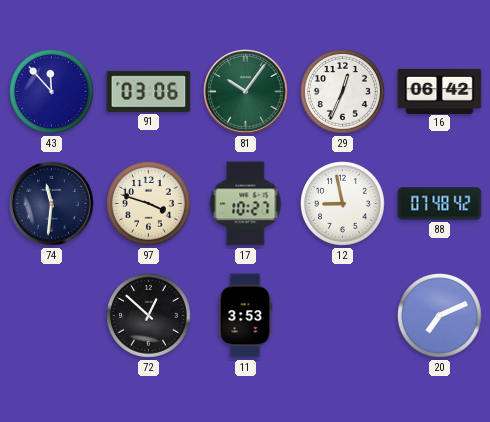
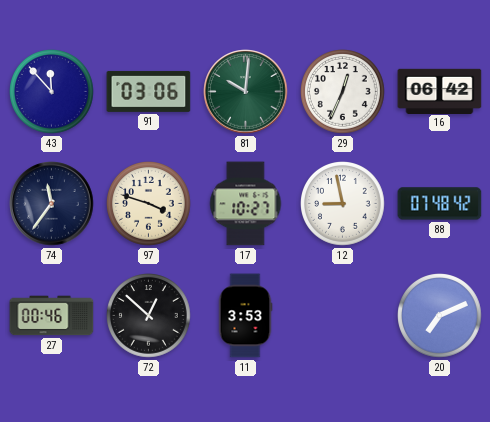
81: 10:06 -> 10:01 (246, 92)
74: 11:31 -> 11:36 (52, 204)
27: none -> 00:46 (52, 316)
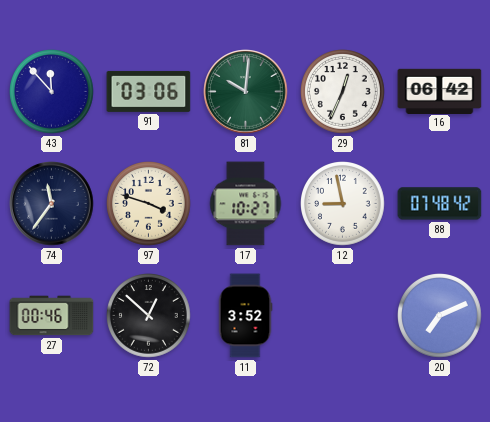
11: 3:53 -> 3:52 (245, 316)
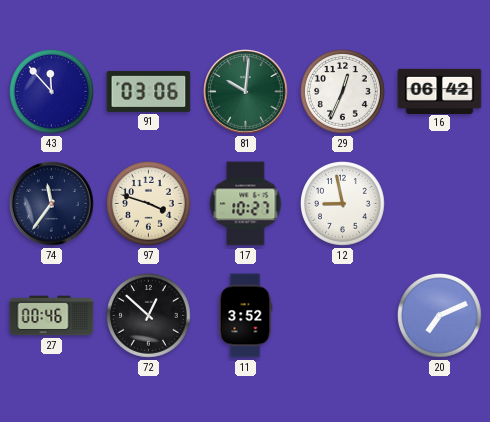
88: 07:48 -> none (440, 204)
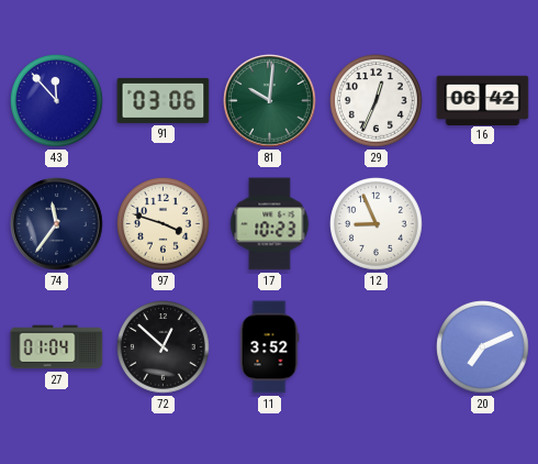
17: 10:27 -> 10:23 (270, 224)
12: 8:58 -> 8:56 (377, 224)
27: 00:46 -> 01:04 (57, 347)
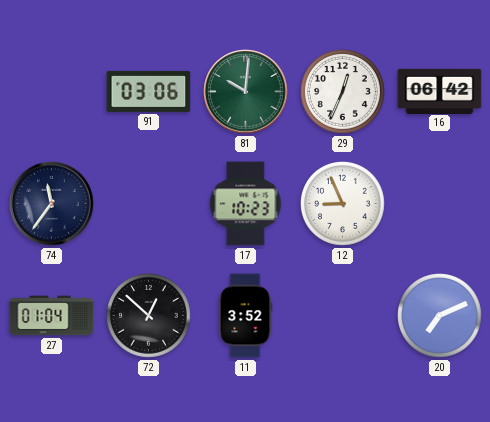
43: 11:53 -> none (57, 101)
97: 3:48 -> none (164, 224)
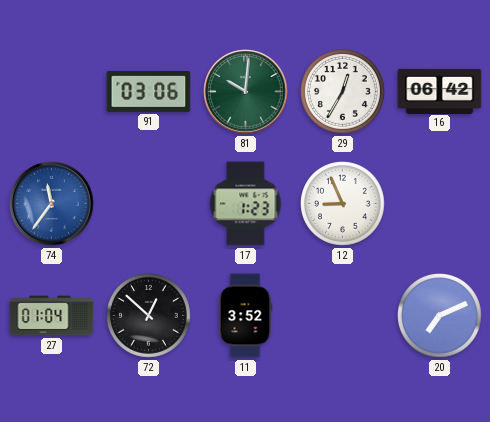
29: 12:34 -> 12:35 (343, 92)
74 dial: navy -> blue (52, 204)
17: 10:23 -> 1:23 (246, 204)
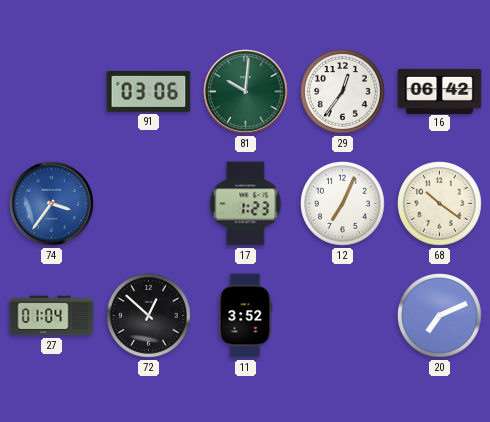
29: 12:35 -> 12:36 (343, 92)
74: 11:36 -> 3:36 (52, 204)
12: 8:56 -> 7:04 (343, 204)
68: none -> 10:21 (440, 204)
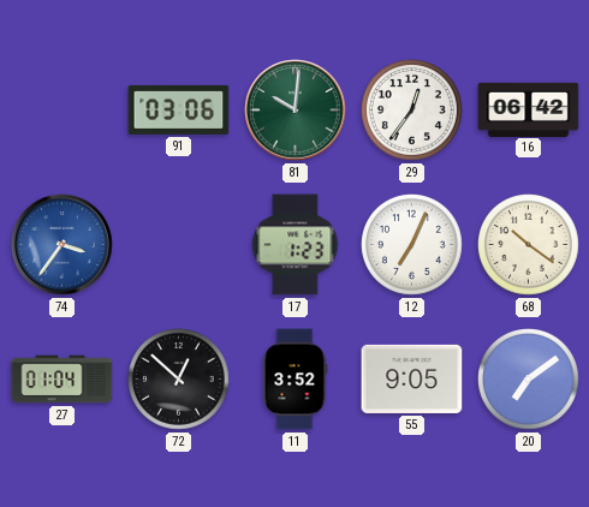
55: none -> 9:05 (412, 378)
20: 7:11 -> 7:09 (529, 380)
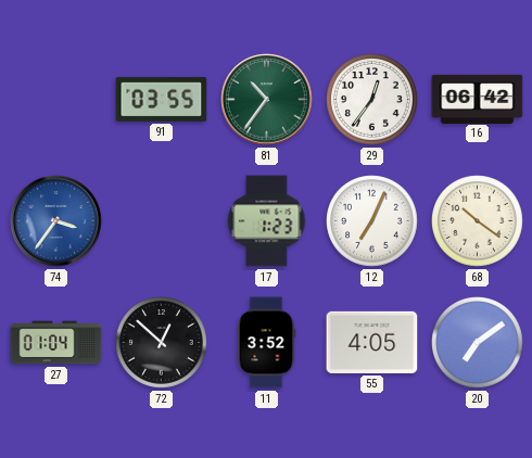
91: 03:06 -> 03:55 (162, 99)
81: 10:01 -> 10:36 (267, 100)
55: 9:05 -> 4:05 (372, 342)
